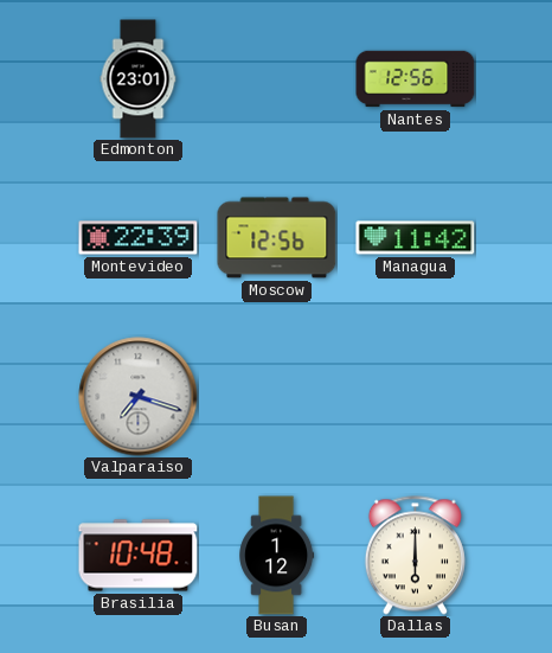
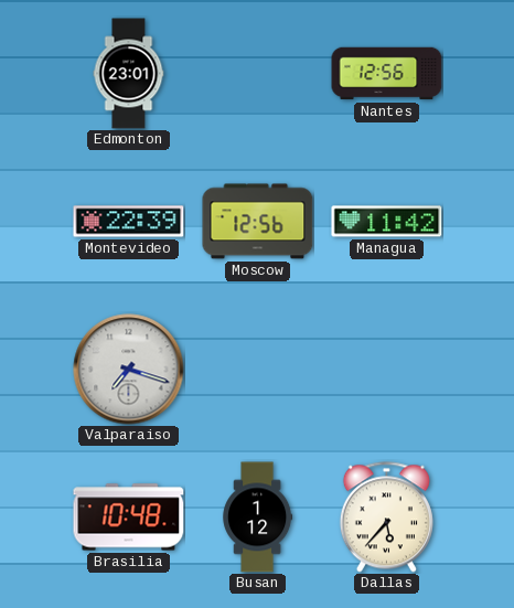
Dallas: 6:00 -> 5:37 (386, 518)
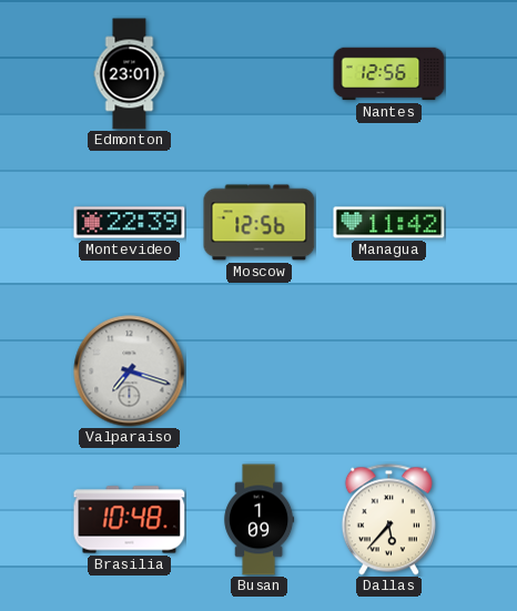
Busan: 1:12 -> 1:09 (260, 520)
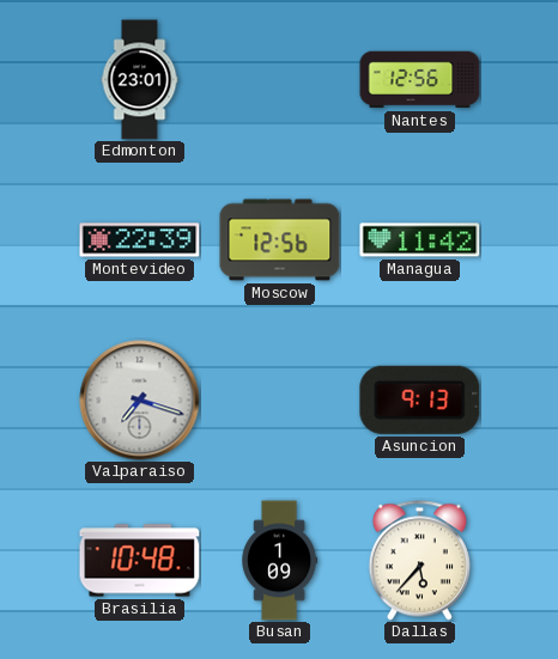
Asuncion: none -> 9:13 (420, 399)
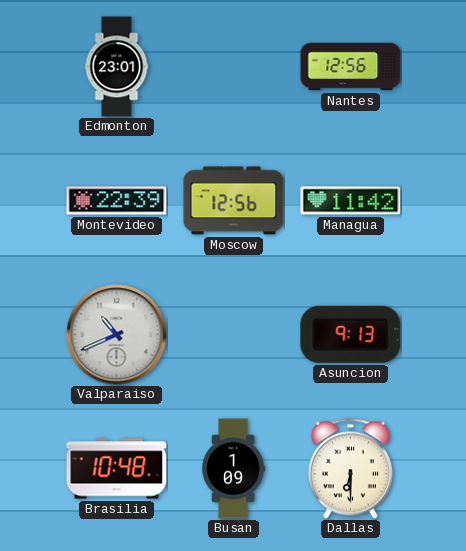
Valparaiso: 7:18 -> 10:41 (117, 335)
Dallas: 5:37 -> 6:30 (350, 469)
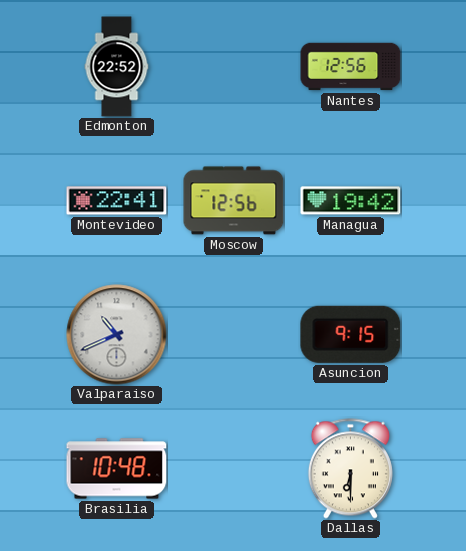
Edmonton: 23:01 -> 22:52 (117, 67)
Montevideo: 22:39 -> 22:41 (117, 201)
Managua: 11:42 -> 19:42 (351, 201)
Asuncion: 9:13 -> 9:15 (351, 334)
Busan: 1:09 -> none (234, 469)
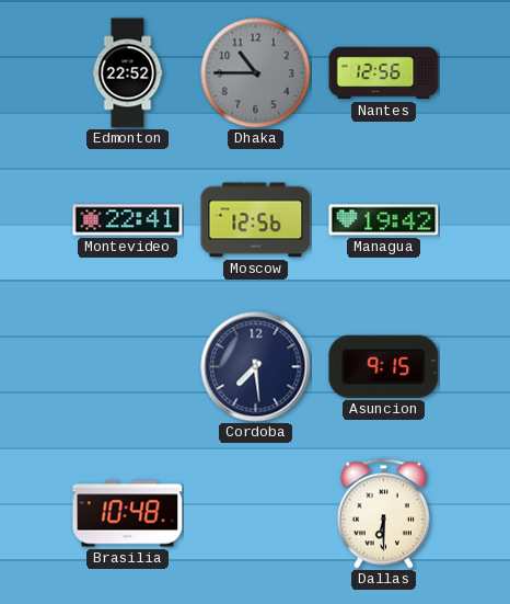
Dhaka: none -> 10:45 (256, 73)
Valparaiso: 10:41 -> none (117, 335)
Cordoba: none -> 7:29 (256, 367)
